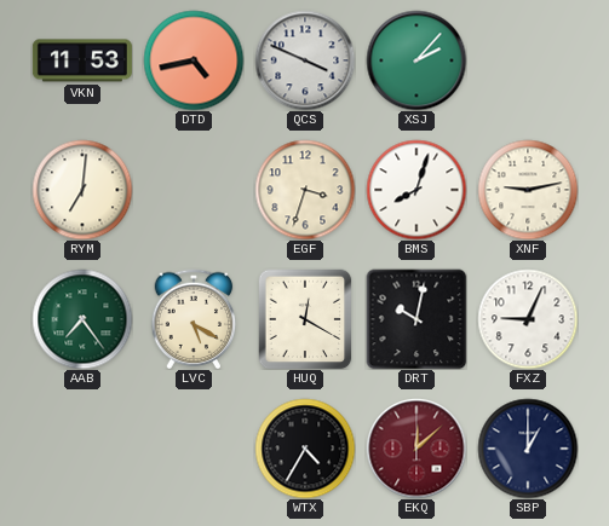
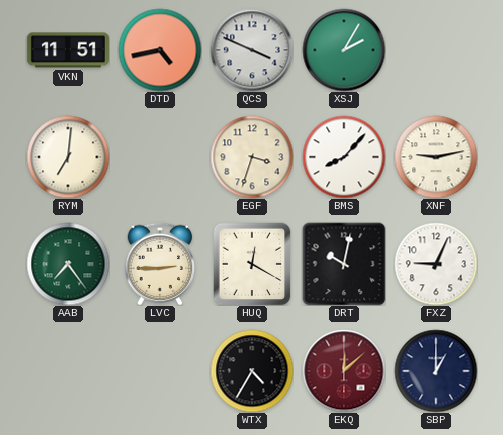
VKN: 11:53 -> 11:51 (68, 50)
XSJ: 2:07 -> 2:05 (344, 50)
BMS: 8:03 -> 8:07 (344, 157)
LVC: 5:20 -> 2:45 (160, 264)
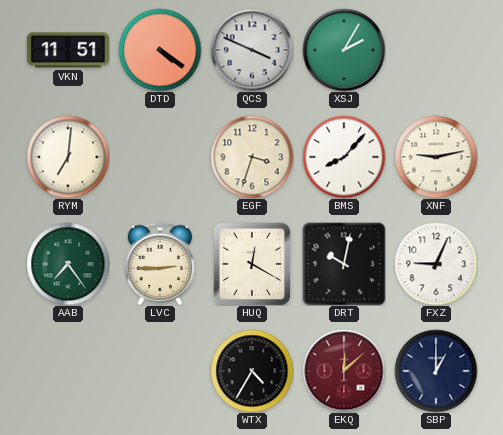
DTD: 4:43 -> 4:21 (160, 50)
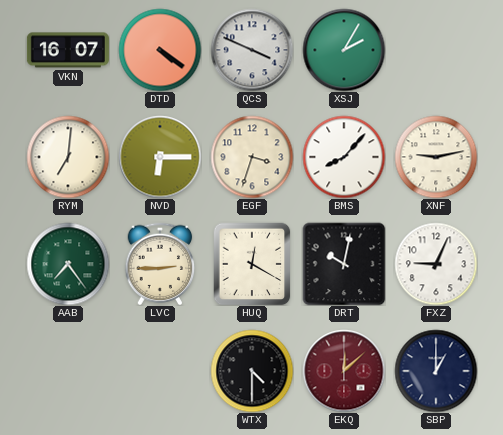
VKN: 11:51 -> 16:07 (68, 50)
NVD: none -> 6:15 (160, 157)
WTX: 4:35 -> 4:30 (252, 371)
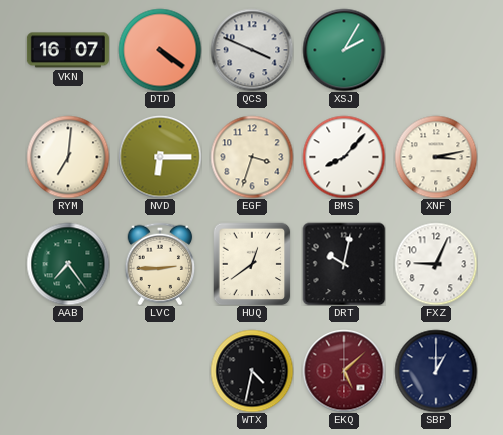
XNF: 9:13 -> 3:13 (436, 157)
HUQ: 12:20 -> 12:39 (252, 264)
WTX: 4:30 -> 4:32 (252, 371)
EKQ: 12:08 -> 5:08 (344, 371)
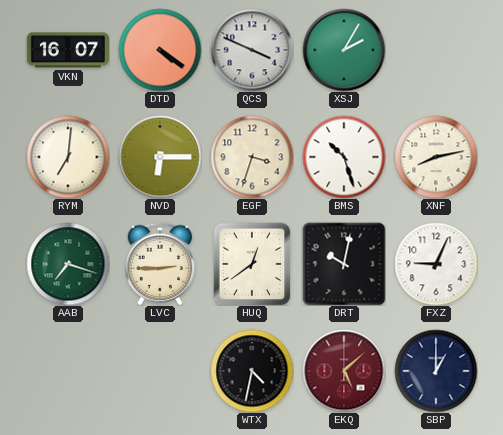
BMS: 8:07 -> 10:27 (344, 157)
XNF: 3:13 -> 8:13 (436, 157)
AAB: 7:24 -> 7:18 (68, 264)
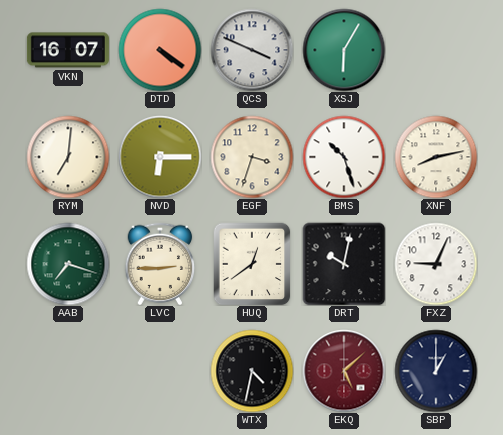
XSJ: 2:05 -> 6:05 (344, 50)
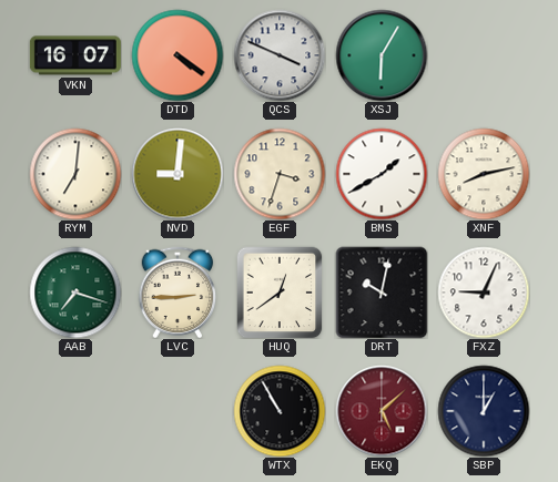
NVD: 6:15 -> 9:01 (177, 174)
BMS: 10:27 -> 1:40 (382, 174)
WTX: 4:32 -> 10:55 (280, 411)
